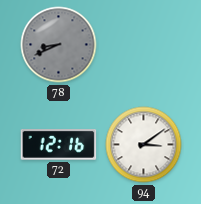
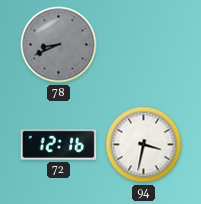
94: 3:09 -> 3:32 (144, 145)
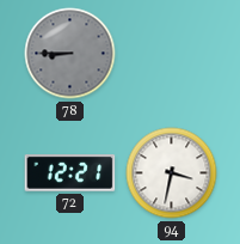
78: 8:41 -> 8:45 (70, 54)
72: 12:16 -> 12:21 (70, 173)
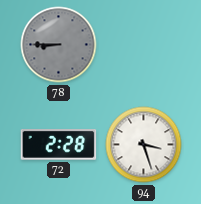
72: 12:21 -> 2:28 (59, 145)
94: 3:32 -> 3:27 (144, 145)
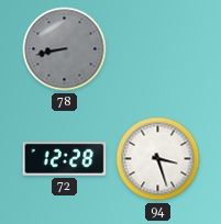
78: 8:45 -> 8:43 (65, 49)
72: 2:28 -> 12:28 (65, 159)
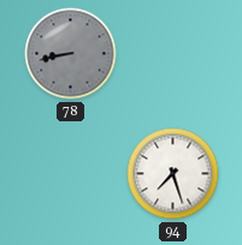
72: 12:28 -> none (65, 159)
94: 3:27 -> 7:27 (173, 174)
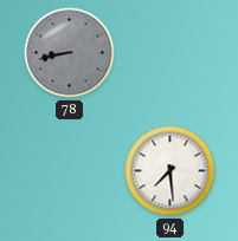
94: 7:27 -> 7:29 (171, 171)
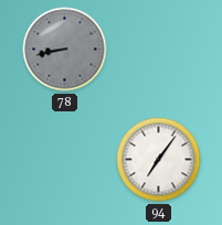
94: 7:29 -> 7:06 (159, 160)
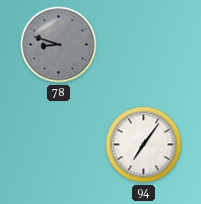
78: 8:43 -> 8:48 (59, 45)
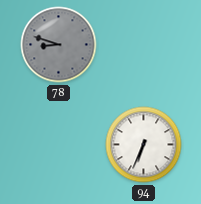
94: 7:06 -> 6:34 (144, 145)
